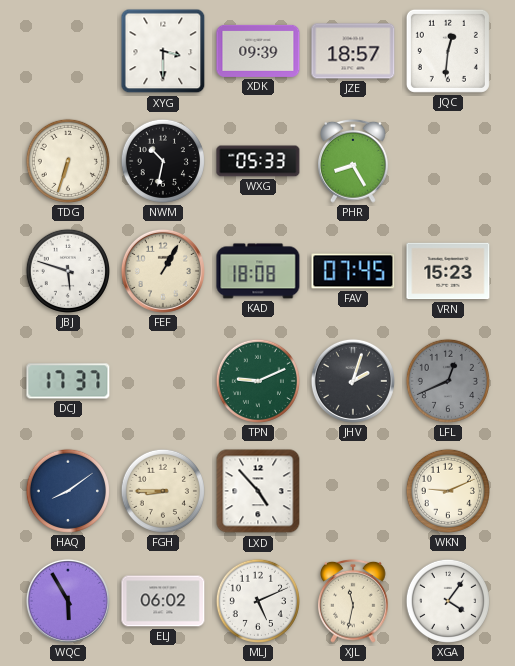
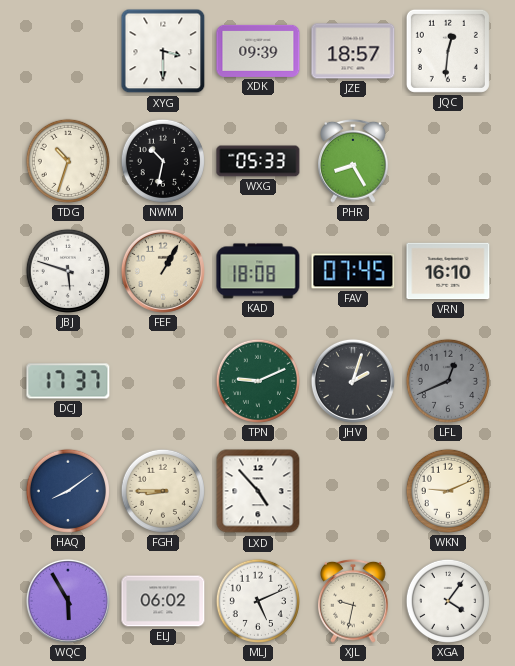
TDG: 6:33 -> 10:33 (68, 161)
VRN: 15:23 -> 16:10 (448, 271)
XJL: 11:32 -> 9:32 (354, 601)
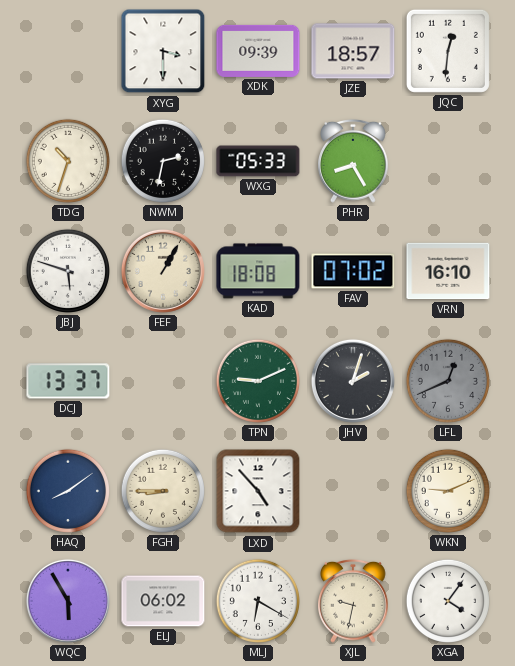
NWM: 10:32 -> 2:32 (163, 161)
FAV: 07:45 -> 07:02 (353, 271)
DCJ: 17:37 -> 13:37 (68, 381)
MLJ: 5:11 -> 6:20 (258, 601)
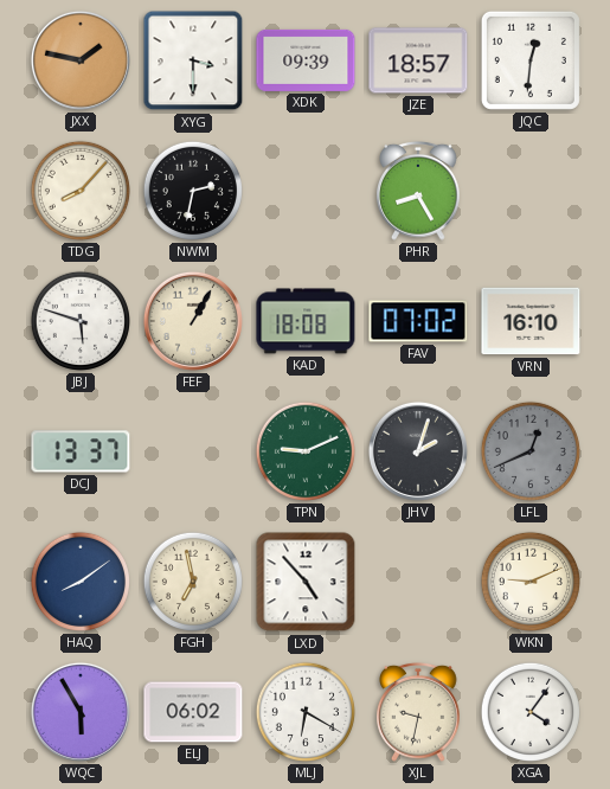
JXX: none -> 1:47 (81, 60)
TDG: 10:33 -> 8:07 (81, 191)
WXG: 05:33 -> none (258, 161)
FGH: 8:45 -> 6:58 (193, 582)
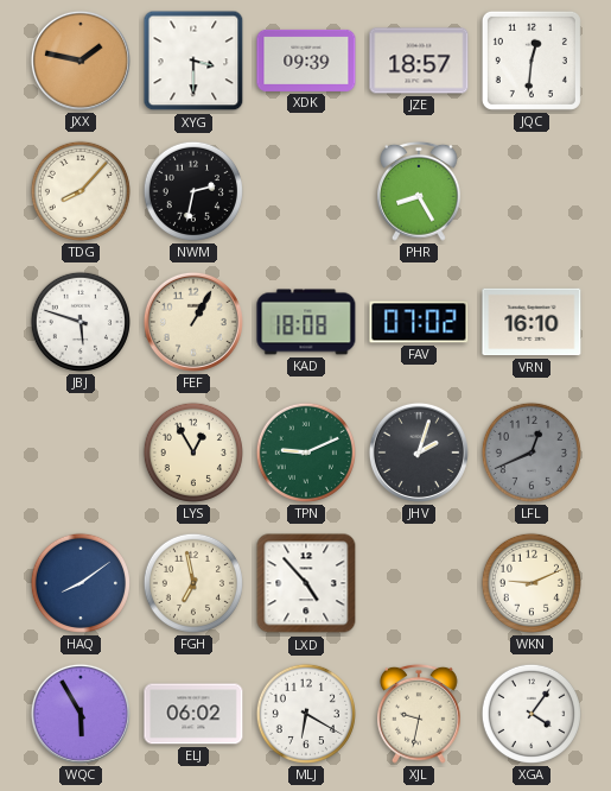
DCJ: 13:37 -> none (81, 451)
LYS: none -> 12:55 (193, 453)
